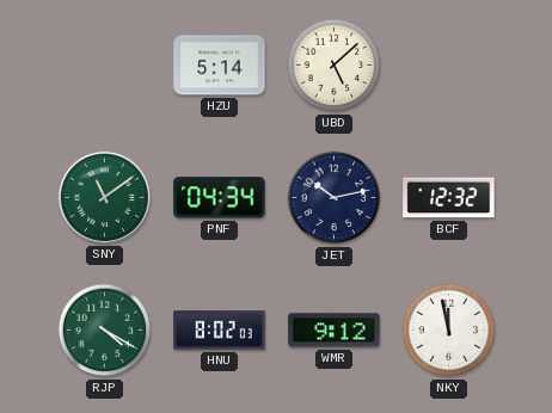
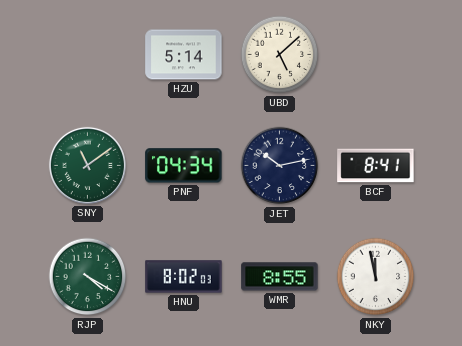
BCF: 12:32 -> 8:41 (376, 166)
WMR: 9:12 -> 8:55 (280, 277)
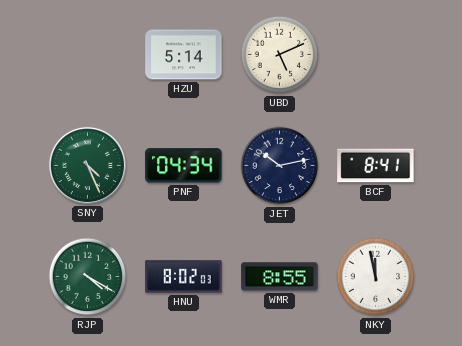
UBD: 5:08 -> 5:11 (280, 55)
SNY: 11:09 -> 4:26 (87, 165)
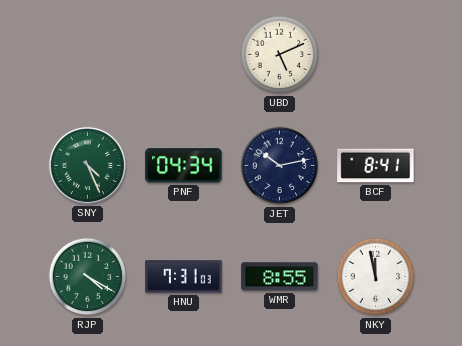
HZU: 5:14 -> none (184, 55)
HNU: 8:02 -> 7:31 (184, 277)
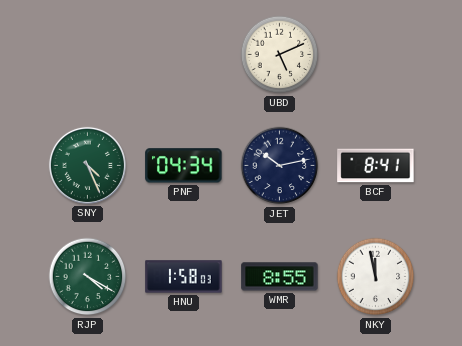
HNU: 7:31 -> 1:58 (184, 277)
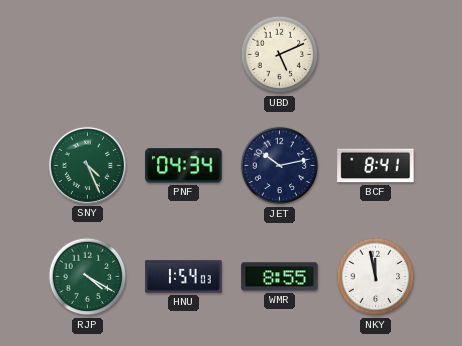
HNU: 1:58 -> 1:54 (184, 277)
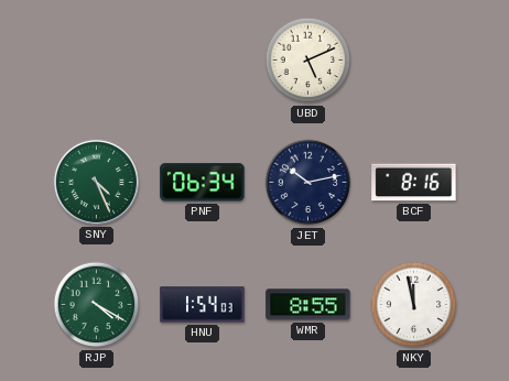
PNF: 04:34 -> 06:34 (203, 183)
BCF: 8:41 -> 8:16 (414, 183)
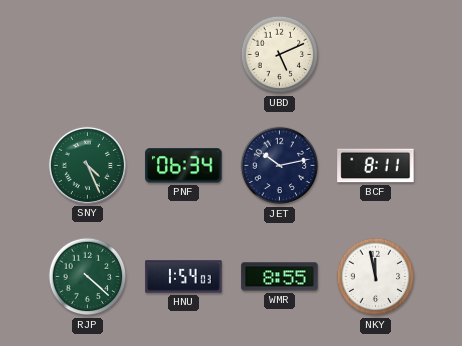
BCF: 8:16 -> 8:11 (376, 166)
RJP: 4:20 -> 4:22 (88, 277)
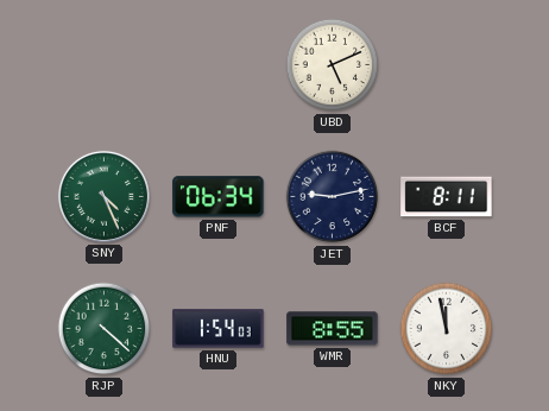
JET: 10:13 -> 9:13 (333, 197)
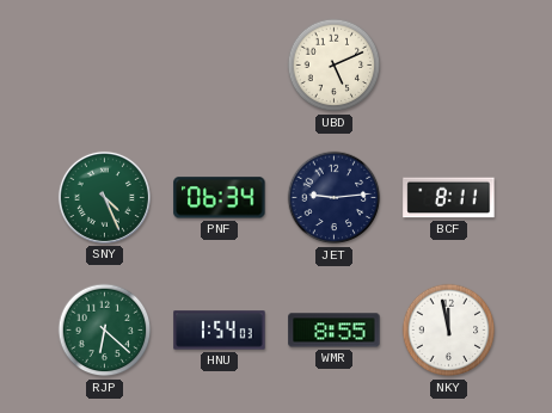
JET: 9:13 -> 9:14 (335, 198)
RJP: 4:22 -> 6:22 (105, 331)
